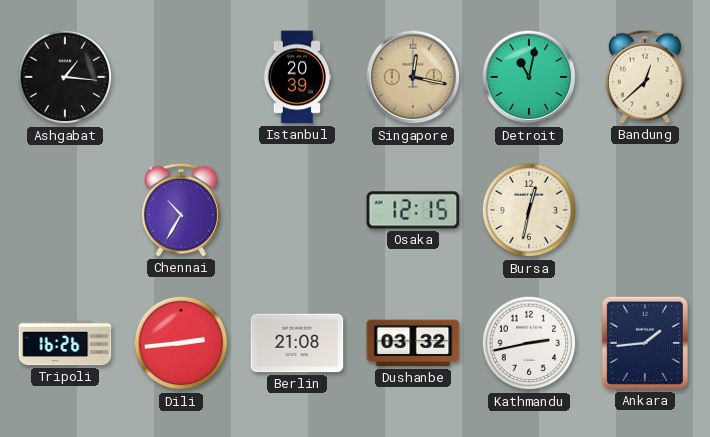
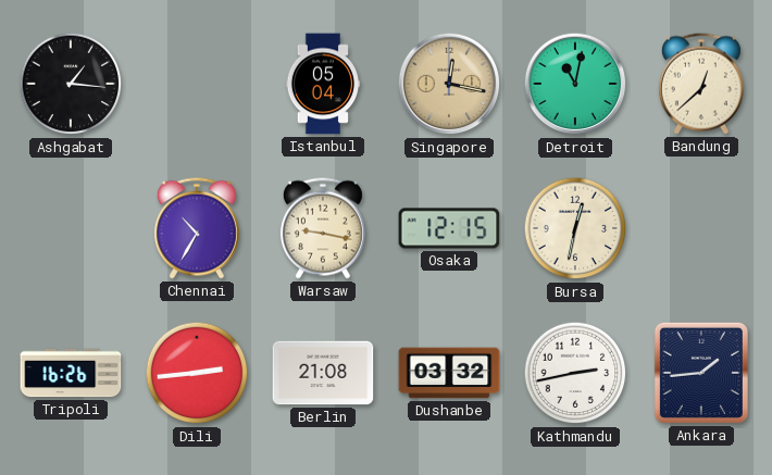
Istanbul: 20:39 -> 05:04 (322, 84)
Warsaw: none -> 9:17 (323, 228)
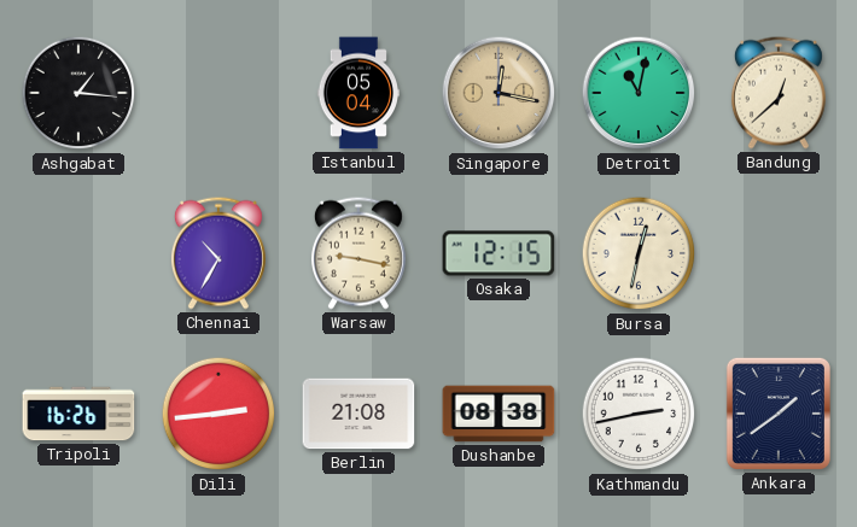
Dushanbe: 03:32 -> 08:38 (499, 414)
Ankara: 1:44 -> 1:39 (779, 414)
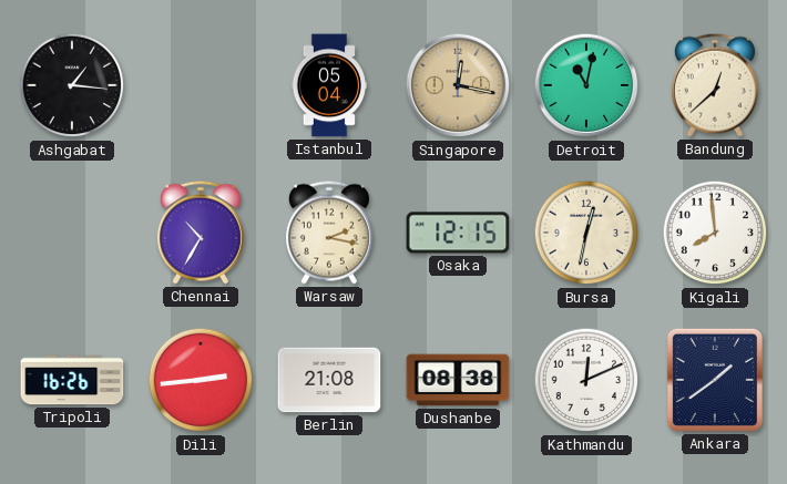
Warsaw: 9:17 -> 2:17 (329, 233)
Kigali: none -> 7:59 (715, 233)
Kathmandu: 2:43 -> 12:11 (586, 380)
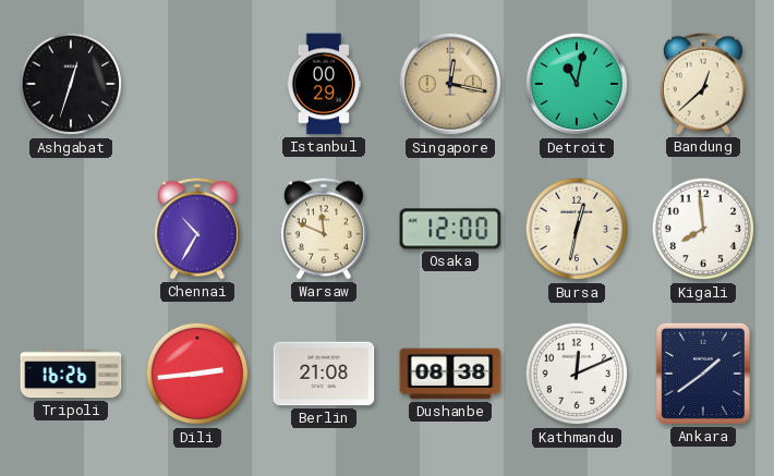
Ashgabat: 1:16 -> 12:33 (71, 84)
Istanbul: 05:04 -> 00:29 (323, 84)
Warsaw: 2:17 -> 11:49 (324, 229)
Osaka: 12:15 -> 12:00 (450, 229)
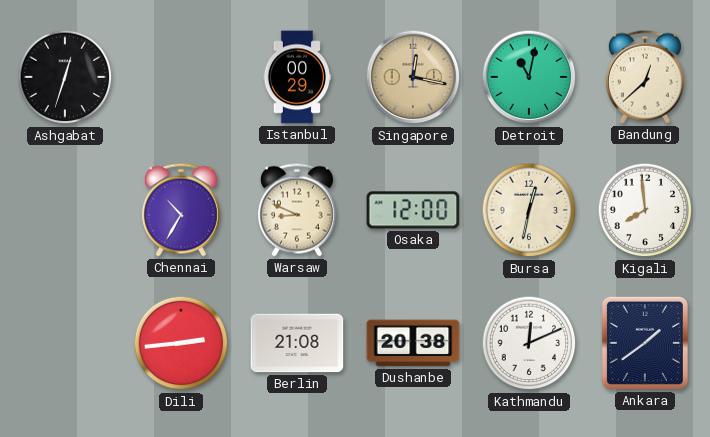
Warsaw: 11:49 -> 8:49 (297, 210)
Tripoli: 16:26 -> none (71, 374)
Dushanbe: 08:38 -> 20:38 (413, 343)
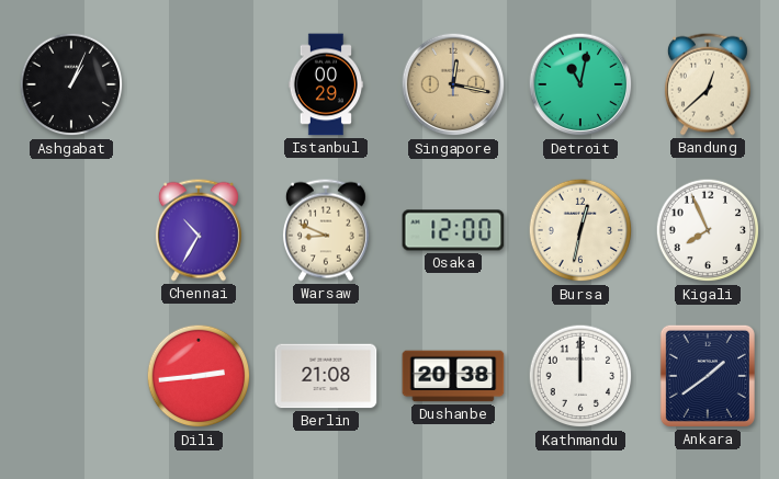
Ashgabat: 12:33 -> 1:04 (71, 84)
Kigali: 7:59 -> 7:56 (708, 230)
Kathmandu: 12:11 -> 12:00 (580, 376)
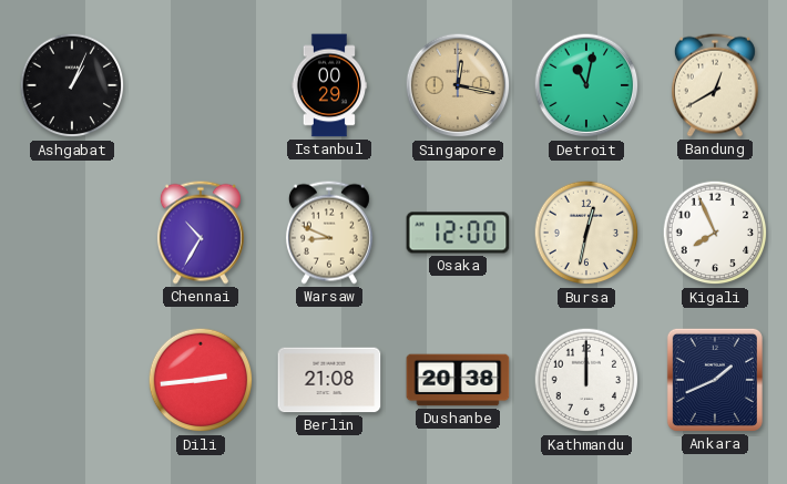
Bandung: 12:38 -> 12:40 (715, 85)
Ankara: 1:39 -> 1:41 (715, 380)
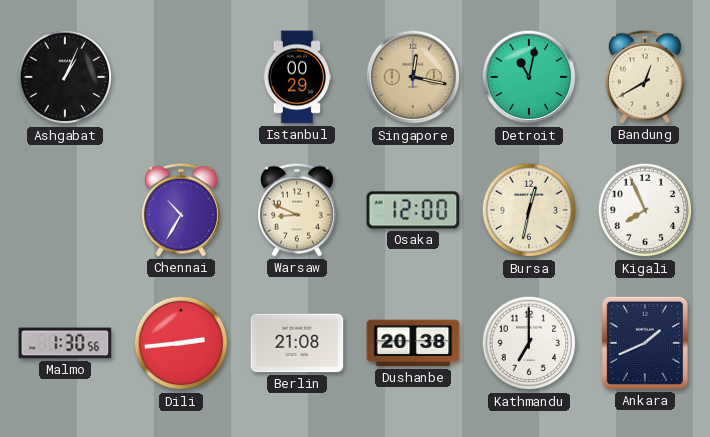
Malmo: none -> 1:30 (65, 343)
Kathmandu: 12:00 -> 7:00 (529, 343)
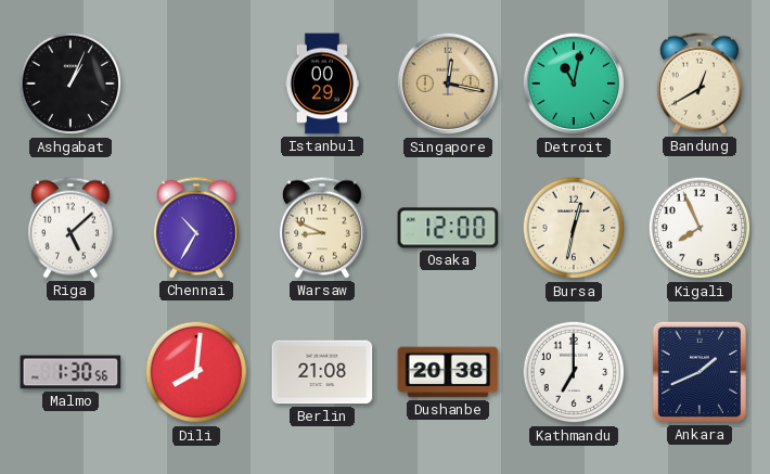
Riga: none -> 5:08 (70, 228)
Dili: 2:44 -> 8:01 (196, 372)
